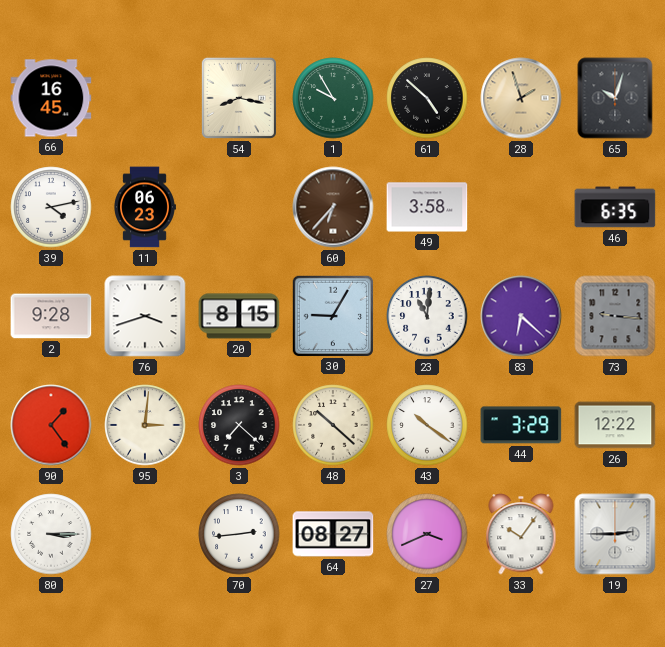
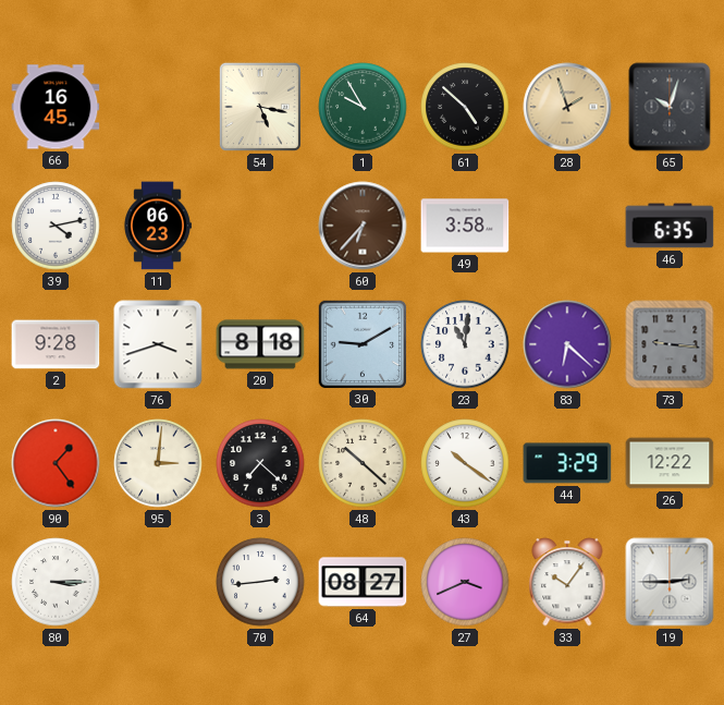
54: 8:17 -> 5:17 (260, 107)
20: 8:15 -> 8:18 (260, 344)
30: 9:05 -> 9:10 (361, 343)
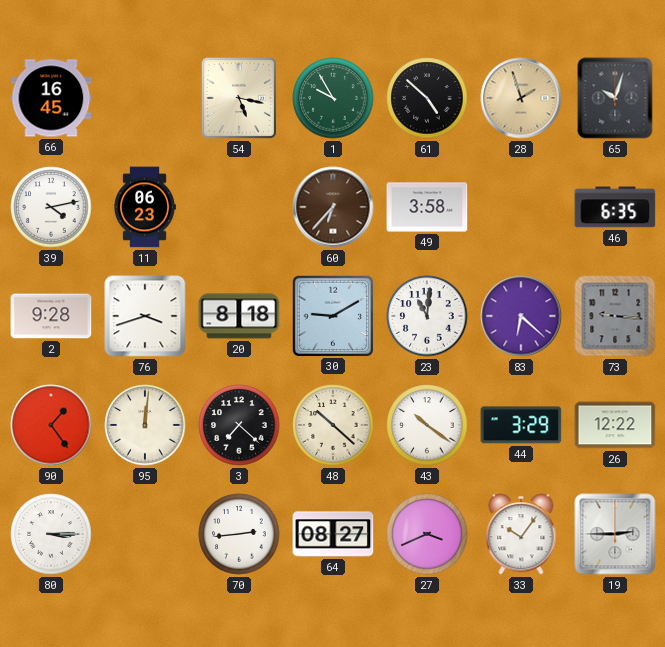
95: 3:01 -> 12:01 (145, 425)
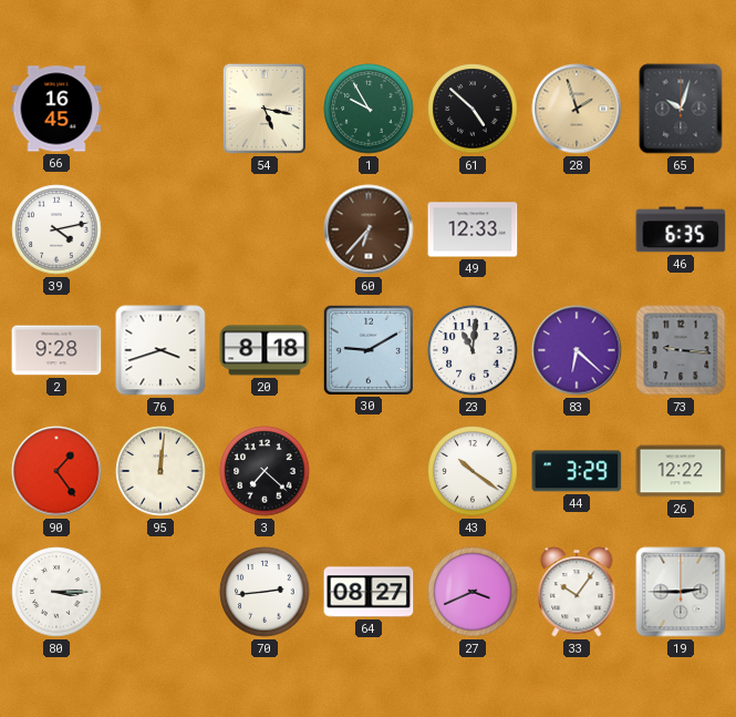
11: 06:23 -> none (145, 207)
49: 3:58 -> 12:33 (473, 229)
48: 10:22 -> none (333, 425)
